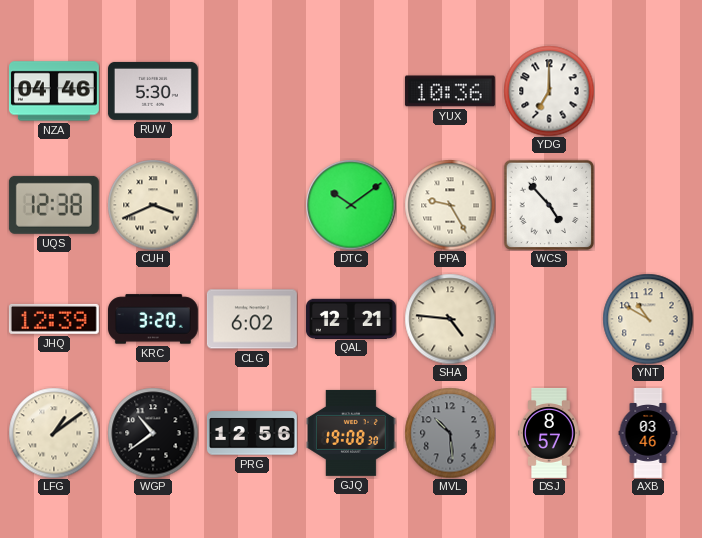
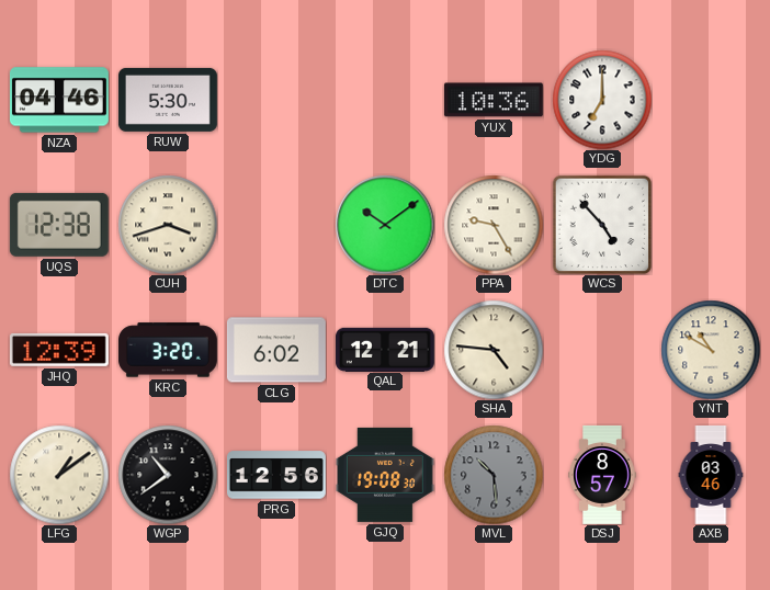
CUH: 3:41 -> 3:42 (168, 225)
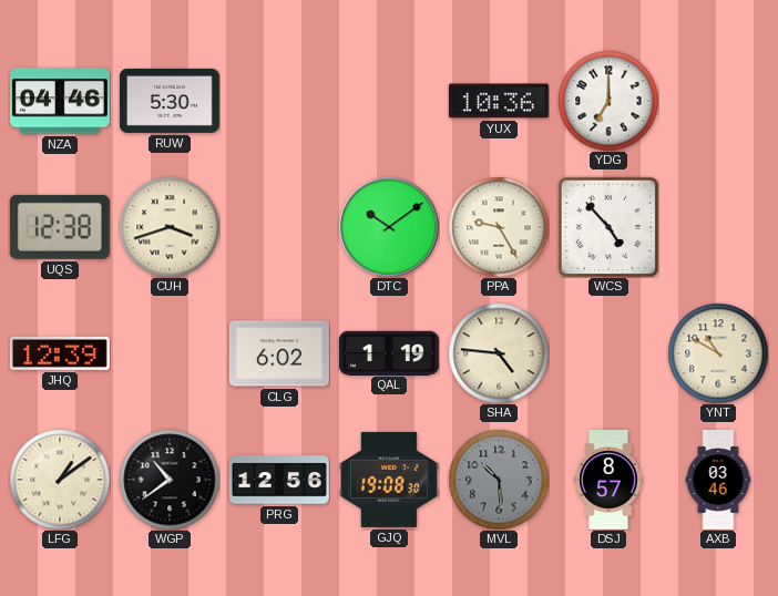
KRC: 3:20 -> none (168, 350)
QAL: 12:21 -> 1:19 (389, 352)
